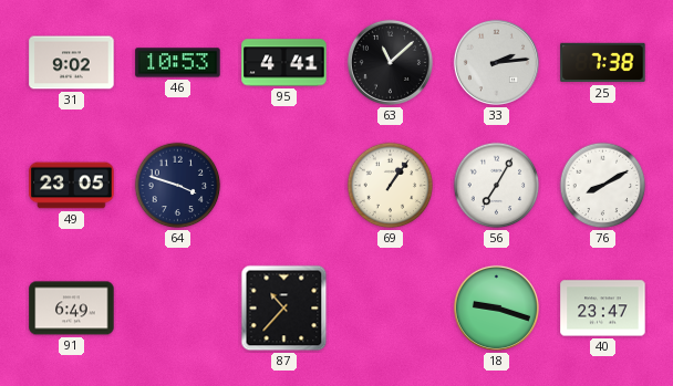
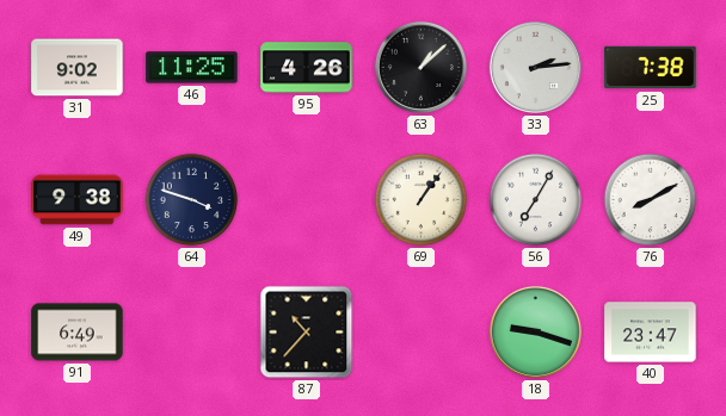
46: 10:53 -> 11:25 (192, 68)
95: 4:41 -> 4:26 (307, 68)
63: 11:08 -> 1:08 (420, 67)
49: 23:05 -> 9:38 (78, 200)
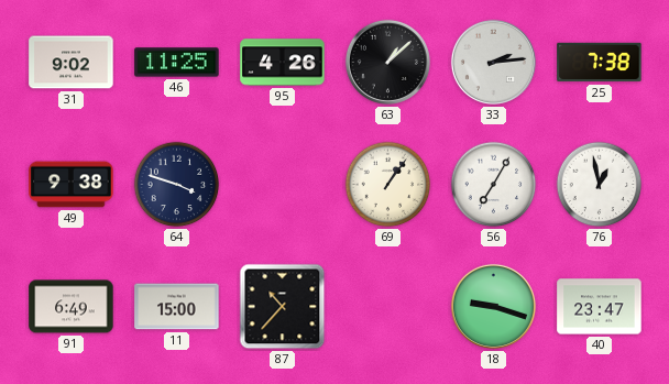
76: 8:10 -> 12:58 (600, 185)
11: none -> 15:00 (177, 307)
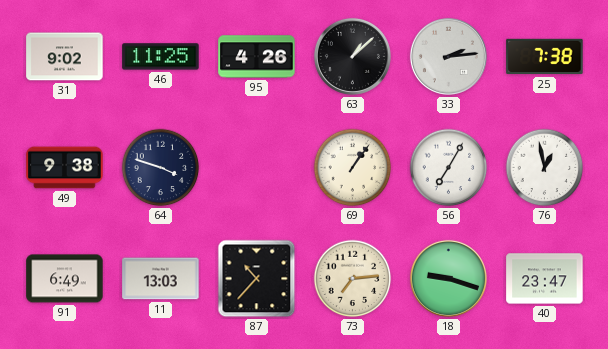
11: 15:00 -> 13:03 (161, 279)
73: none -> 7:14 (353, 279)
